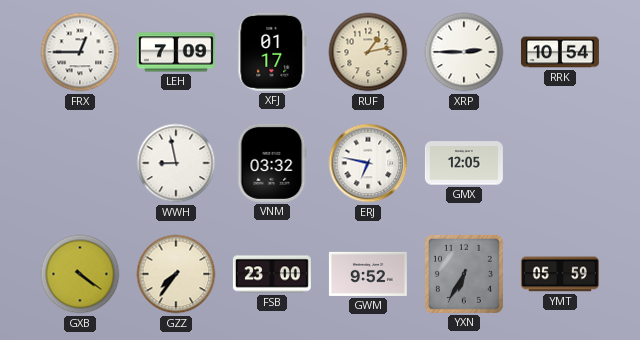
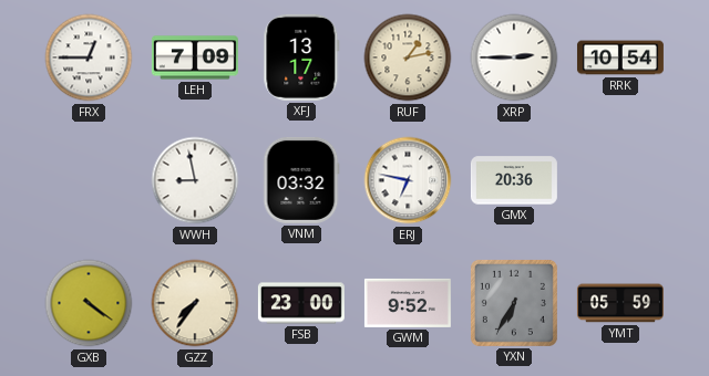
XFJ: 01:17 -> 13:17 (301, 58)
GMX: 12:05 -> 20:36 (514, 180)
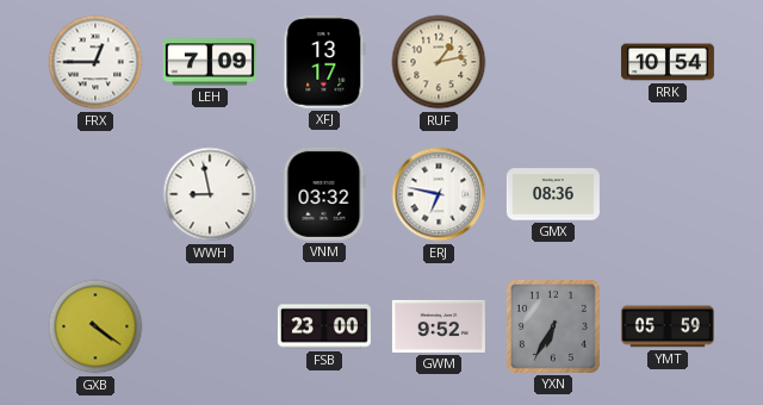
XRP: 2:45 -> none (514, 58)
GMX: 20:36 -> 08:36 (553, 194)
GZZ: 7:36 -> none (195, 303)
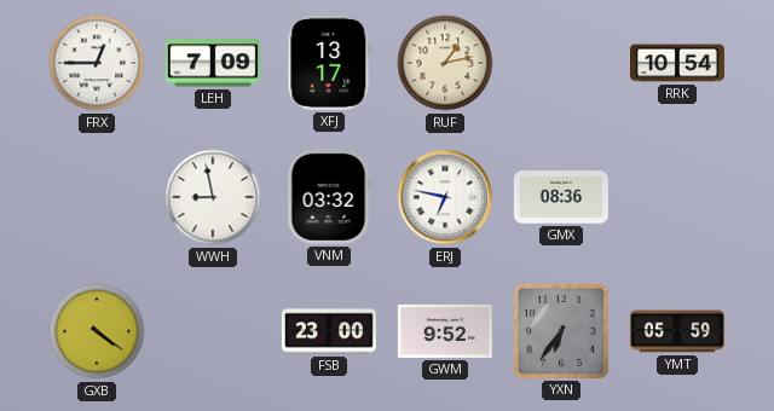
YXN: 6:35 -> 6:36 (561, 331)
